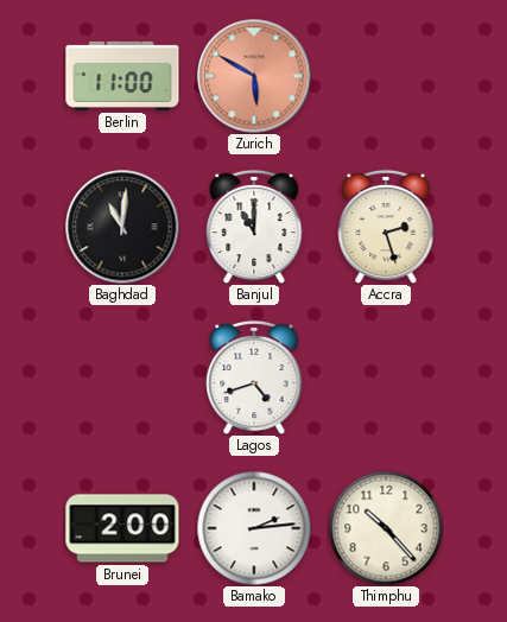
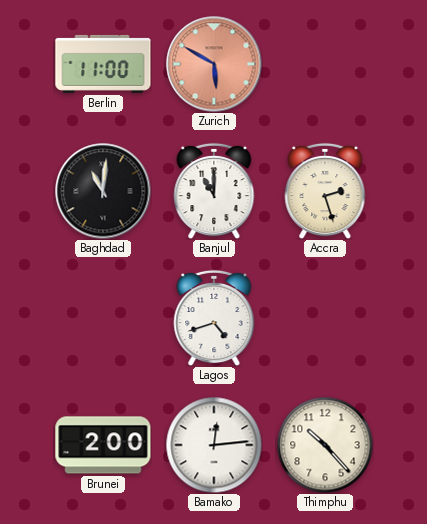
Bamako: 2:14 -> 12:14 (214, 445)
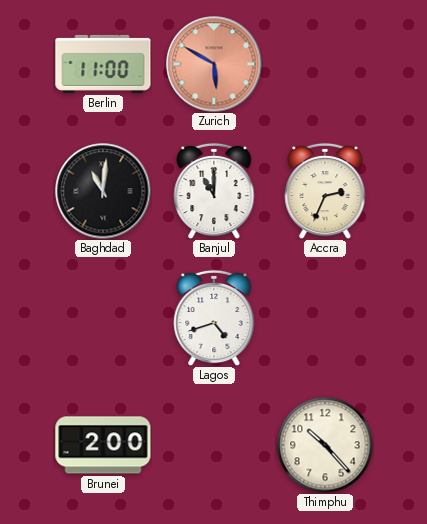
Accra: 2:27 -> 2:34 (325, 191)
Bamako: 12:14 -> none (214, 445)
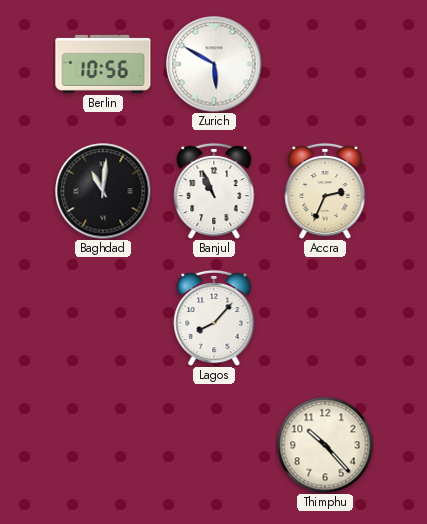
Berlin: 11:00 -> 10:56 (103, 64)
Zurich dial: salmon -> white (214, 64)
Banjul: 11:00 -> 10:56 (214, 191)
Lagos: 4:42 -> 8:07 (214, 318)
Brunei: 2:00 -> none (103, 445)
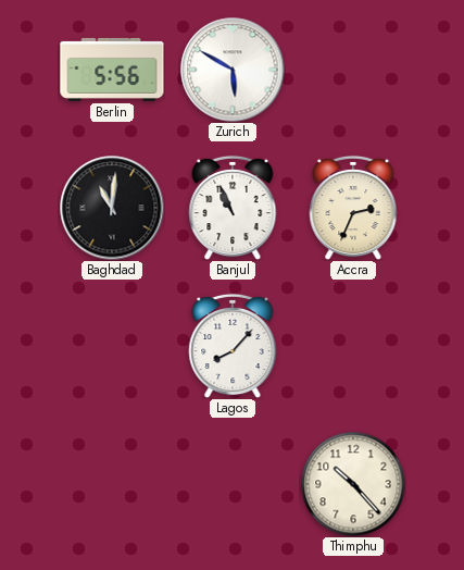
Berlin: 10:56 -> 5:56 (112, 70)
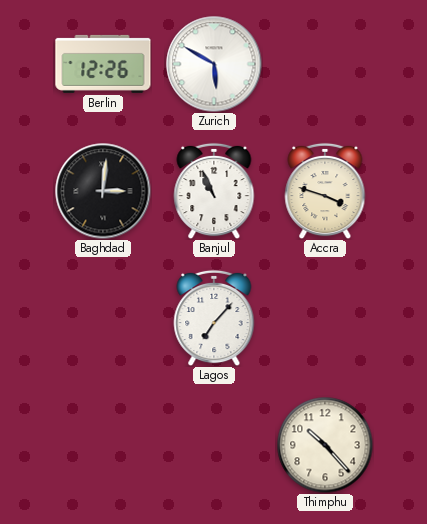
Berlin: 5:56 -> 12:26 (103, 64)
Baghdad: 11:01 -> 3:01 (103, 191)
Accra: 2:34 -> 3:48 (325, 191)
Lagos: 8:07 -> 7:07 (214, 318)
